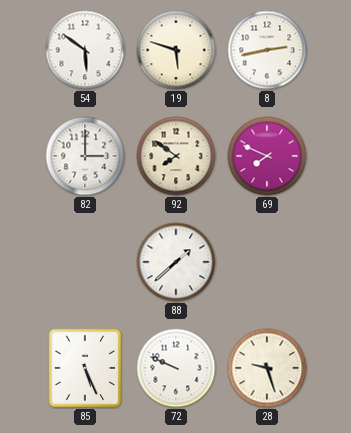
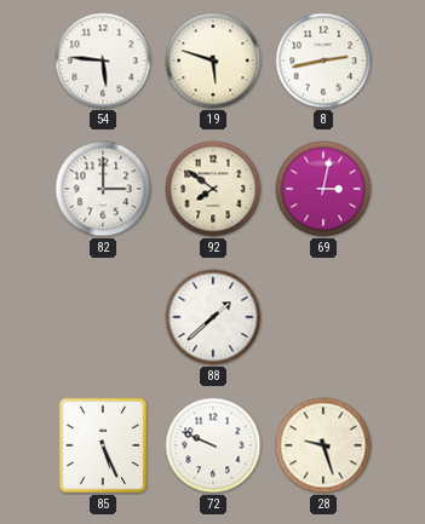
54: 5:51 -> 5:46 (103, 61)
69: 7:49 -> 3:02 (323, 189)
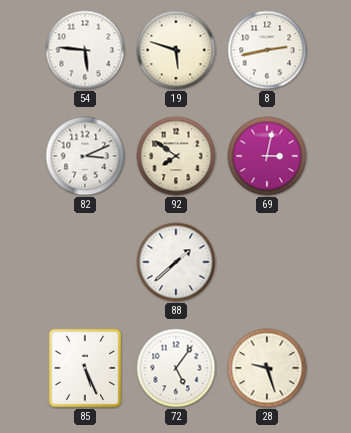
82: 3:00 -> 3:11 (85, 156)
72: 9:49 -> 5:06 (176, 368)
